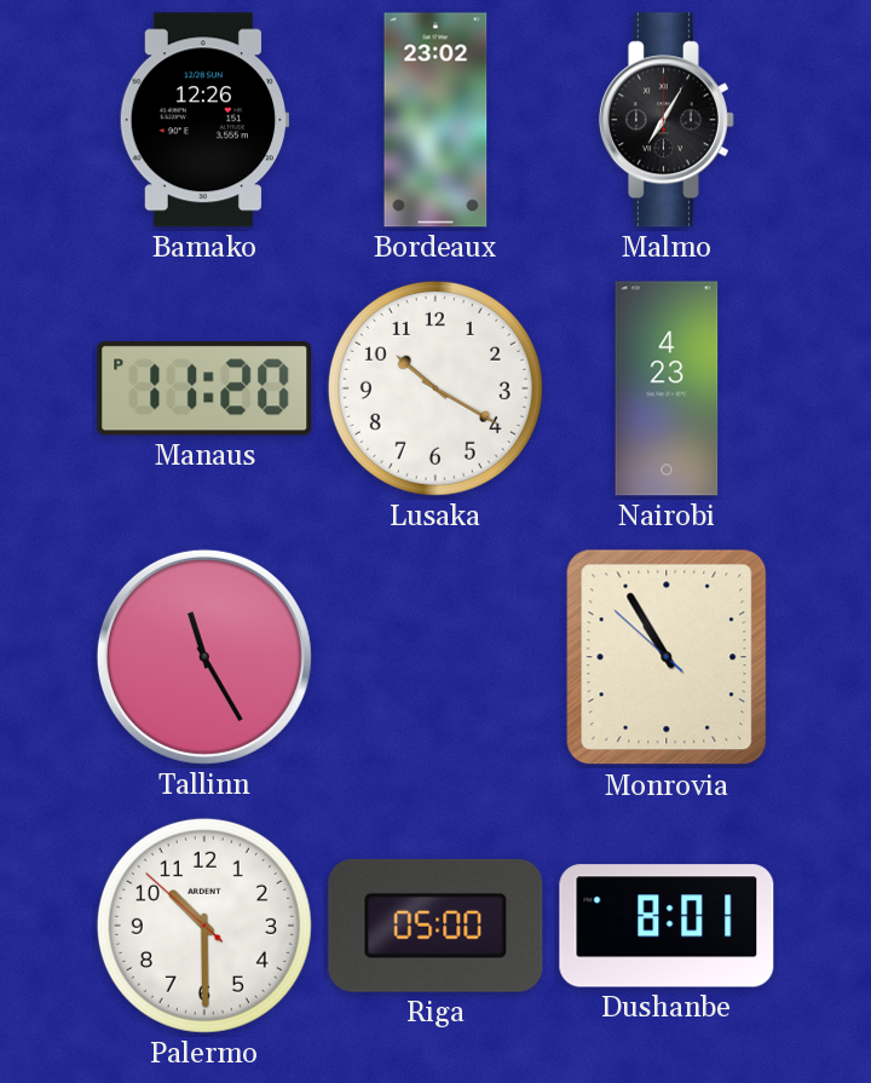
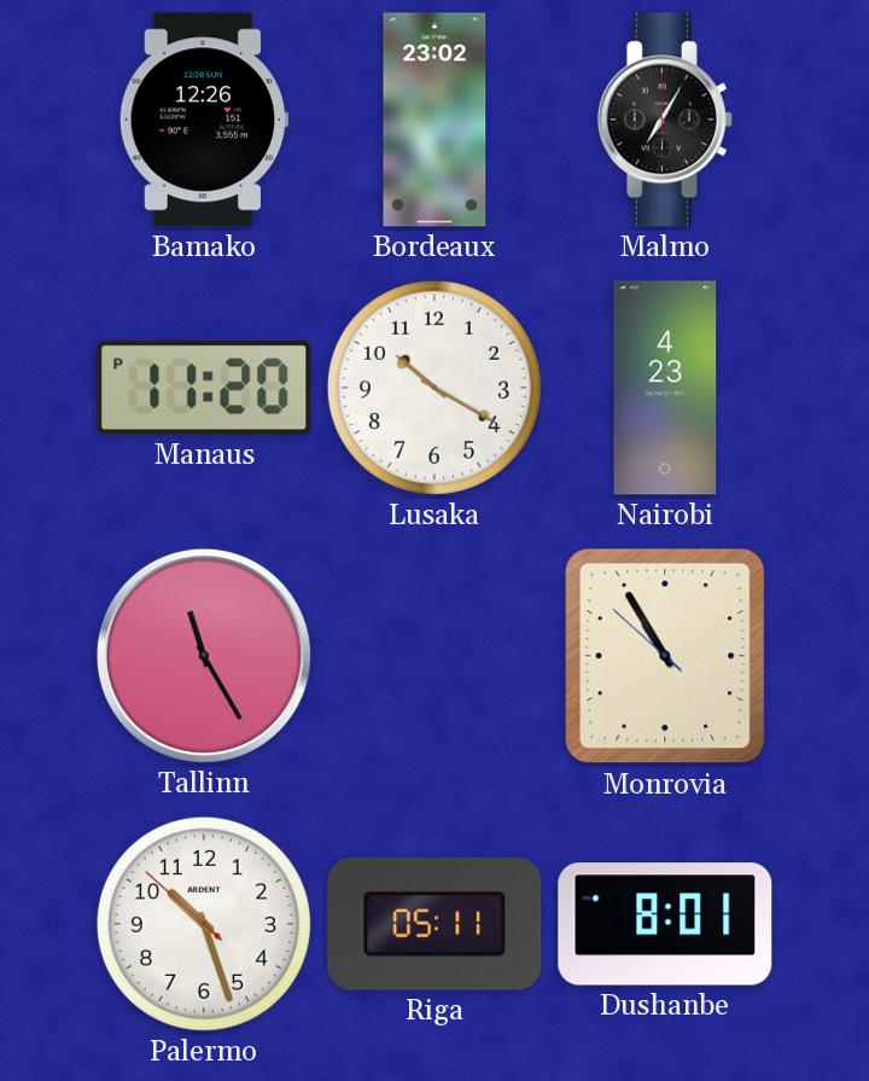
Palermo: 10:29 -> 10:26 (204, 924)
Riga: 05:00 -> 05:11 (434, 924)
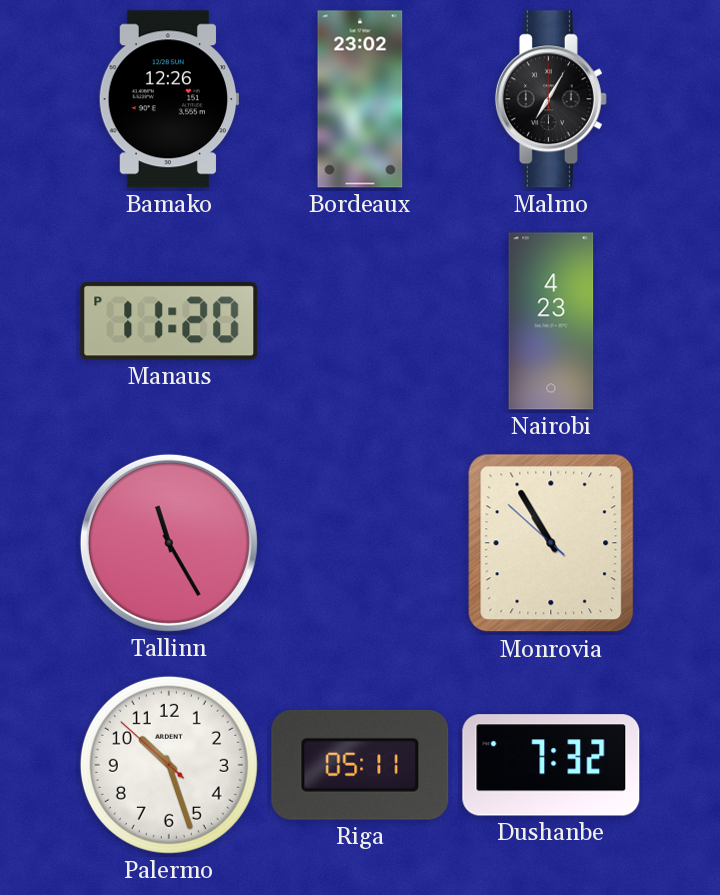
Lusaka: 10:20 -> none (434, 388)
Dushanbe: 8:01 -> 7:32 (551, 765)
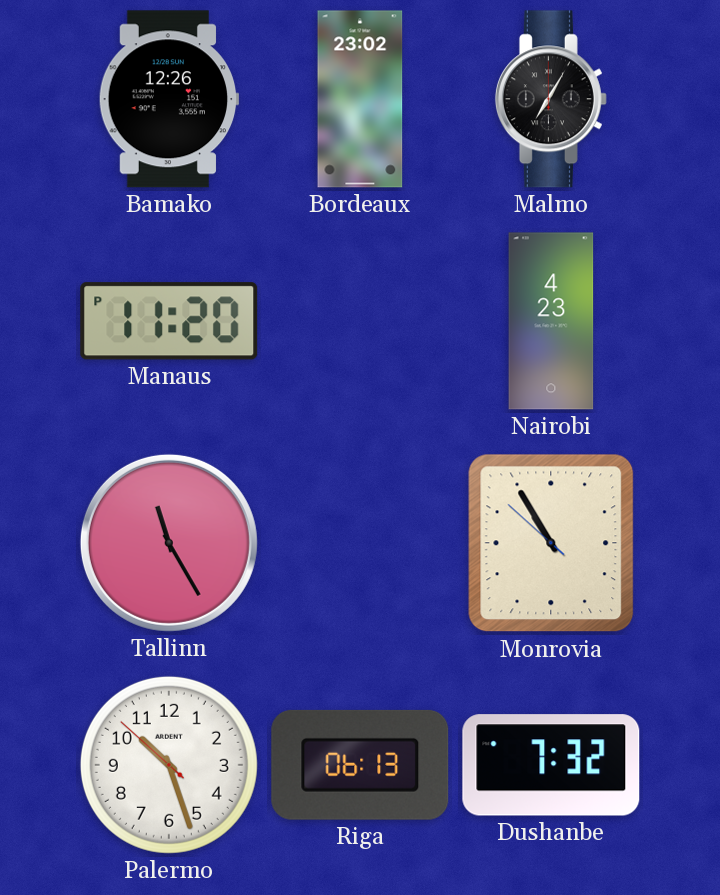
Riga: 05:11 -> 06:13 (360, 765)
